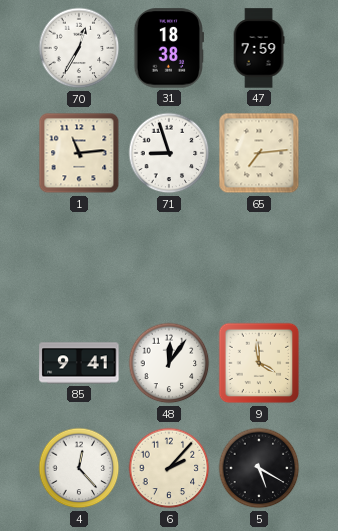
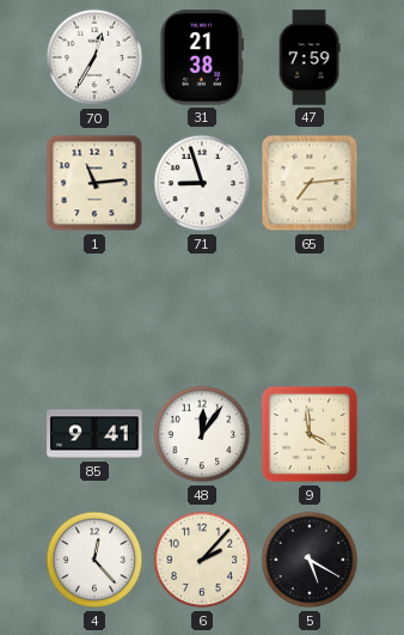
31: 18:38 -> 21:38 (202, 57)
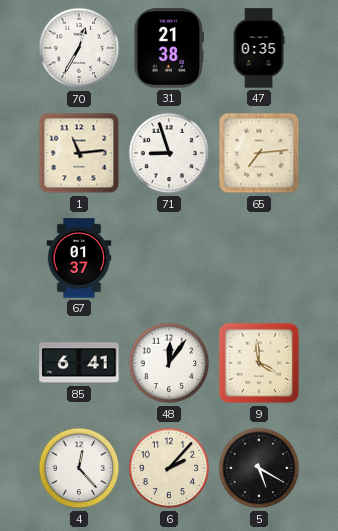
47: 7:59 -> 0:35 (259, 48)
67: none -> 01:37 (79, 258)
85: 9:41 -> 6:41 (79, 363)
